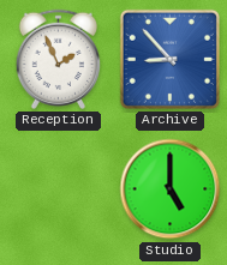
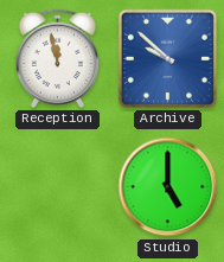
Reception: 1:56 -> 11:58 (57, 58)
Archive: 8:53 -> 9:52 (167, 58)
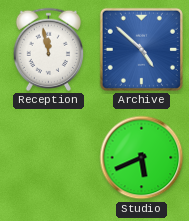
Archive: 9:52 -> 4:52 (141, 49)
Studio: 5:00 -> 5:41 (142, 158)
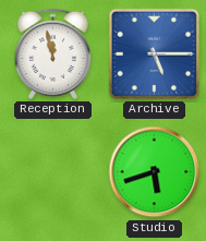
Archive: 4:52 -> 5:15 (154, 53)
Studio: 5:41 -> 5:42 (155, 172)
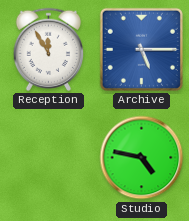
Reception: 11:58 -> 11:55 (48, 49)
Studio: 5:42 -> 4:47 (142, 158)
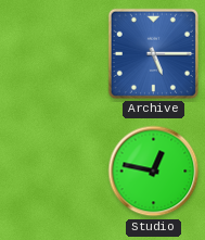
Reception: 11:55 -> none (48, 49)
Studio: 4:47 -> 12:47 (154, 172)
